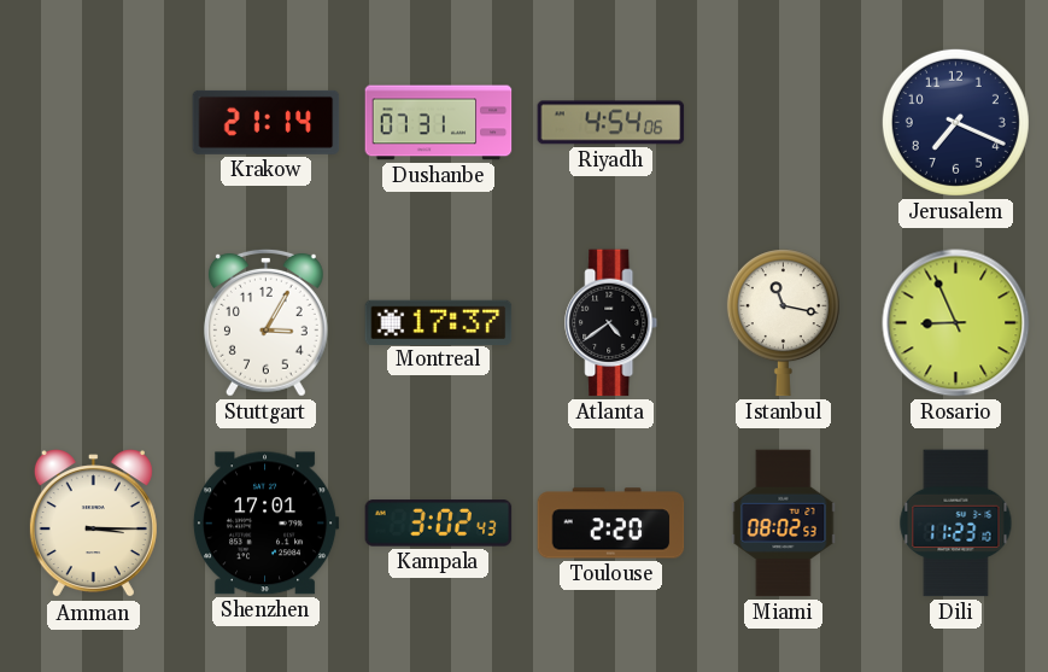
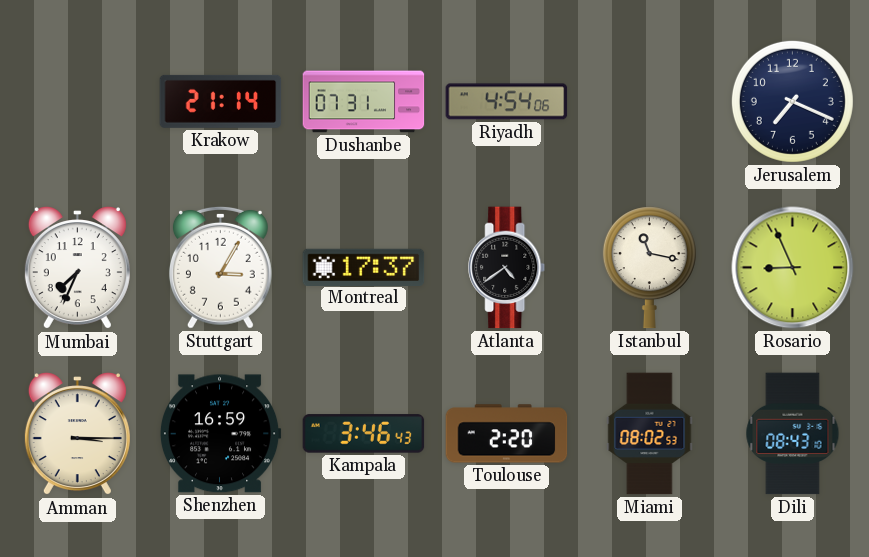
Mumbai: none -> 7:34 (77, 268)
Shenzhen: 17:01 -> 16:59 (220, 434)
Kampala: 3:02 -> 3:46 (364, 434)
Dili: 11:23 -> 08:43 (793, 434)
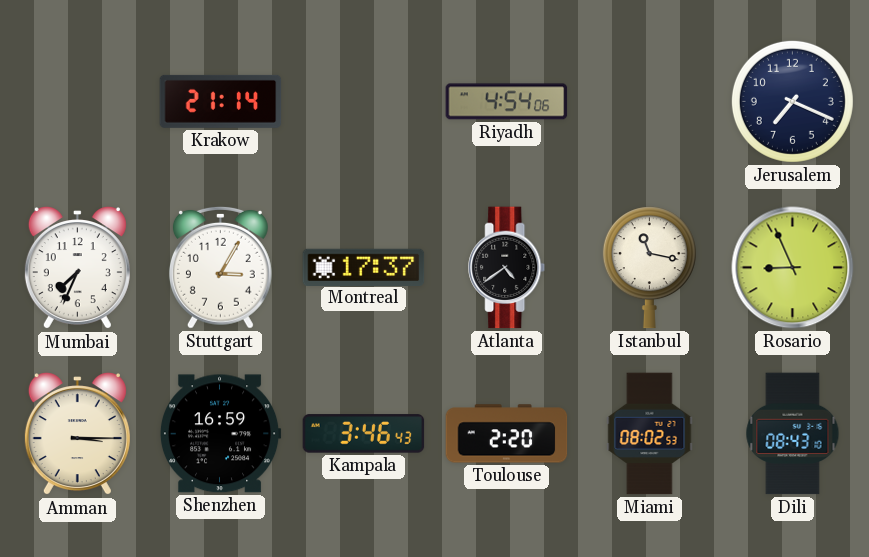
Dushanbe: 07:31 -> none (364, 102)
